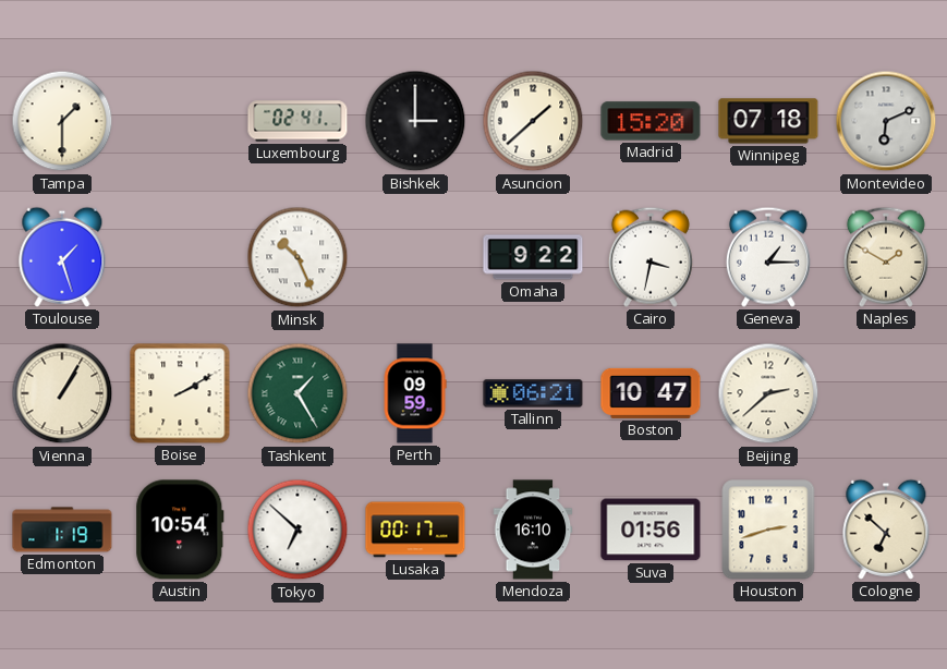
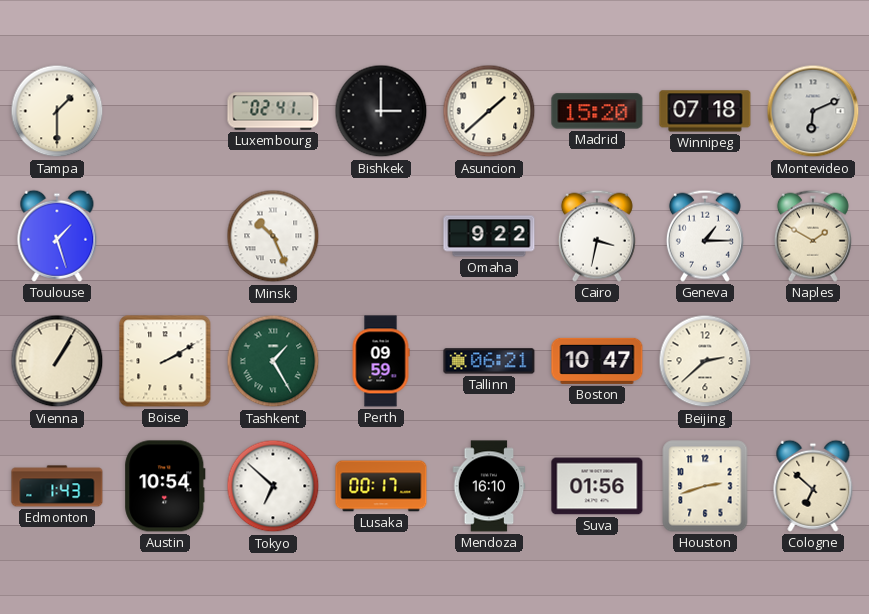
Edmonton: 1:19 -> 1:43 (57, 486)
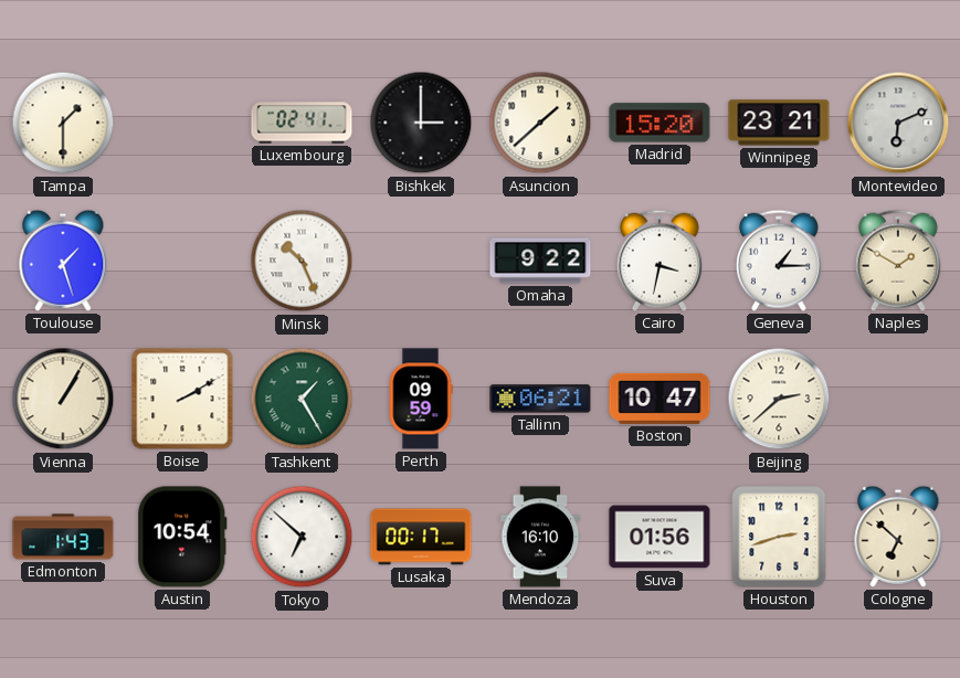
Winnipeg: 07:18 -> 23:21 (779, 123)
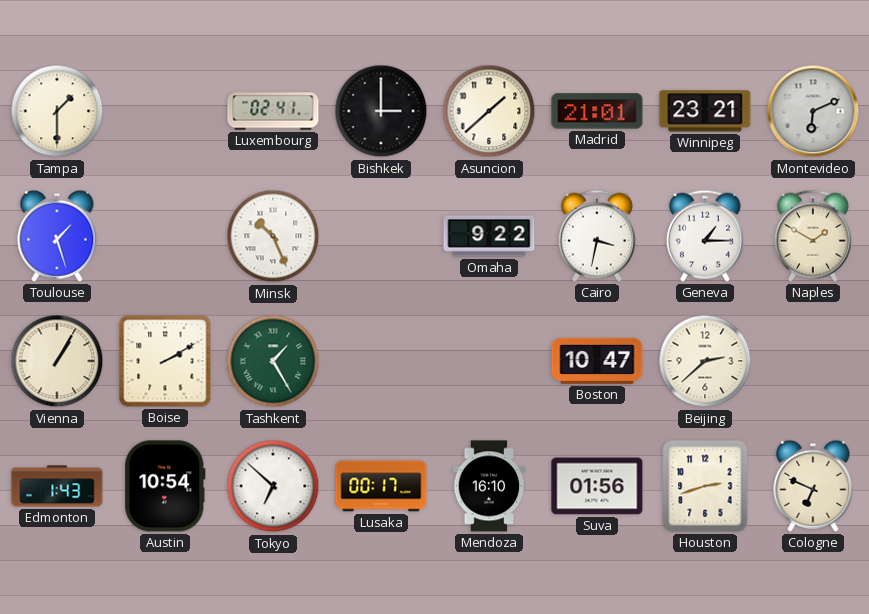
Madrid: 15:20 -> 21:01 (597, 111)
Perth: 09:59 -> none (421, 399)
Tallinn: 06:21 -> none (540, 399)
Cologne: 6:52 -> 6:49 (813, 486)
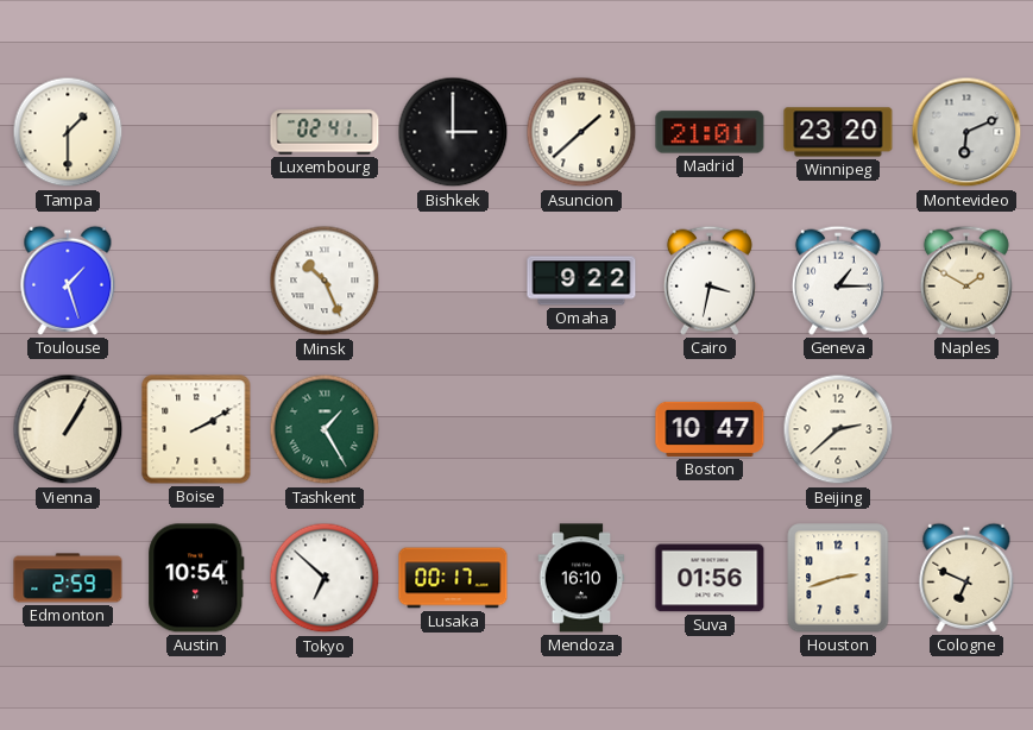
Winnipeg: 23:21 -> 23:20 (838, 132)
Edmonton: 1:43 -> 2:59 (68, 578)
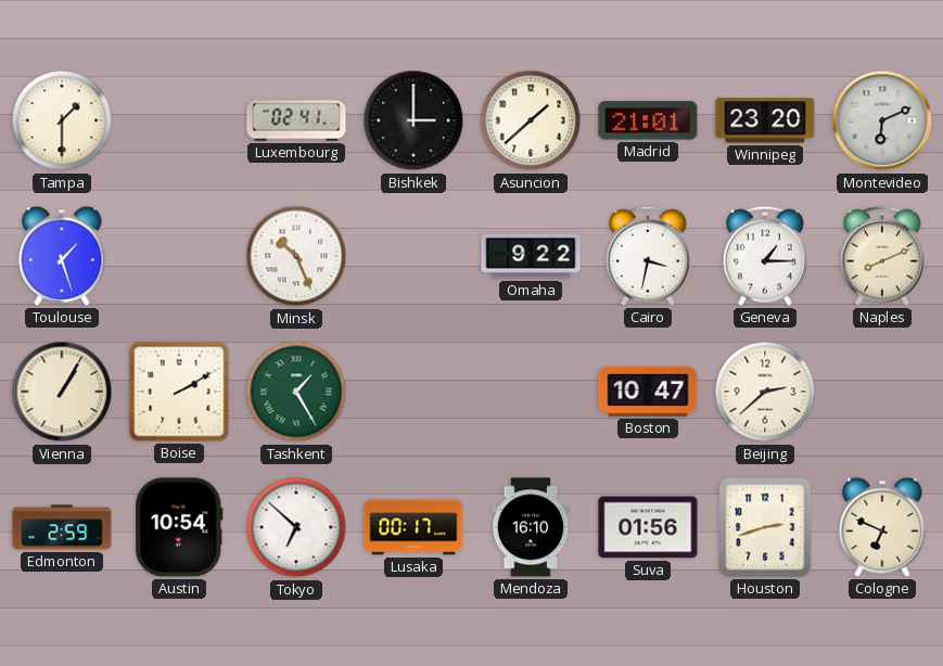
Naples: 1:50 -> 8:11 (882, 256)
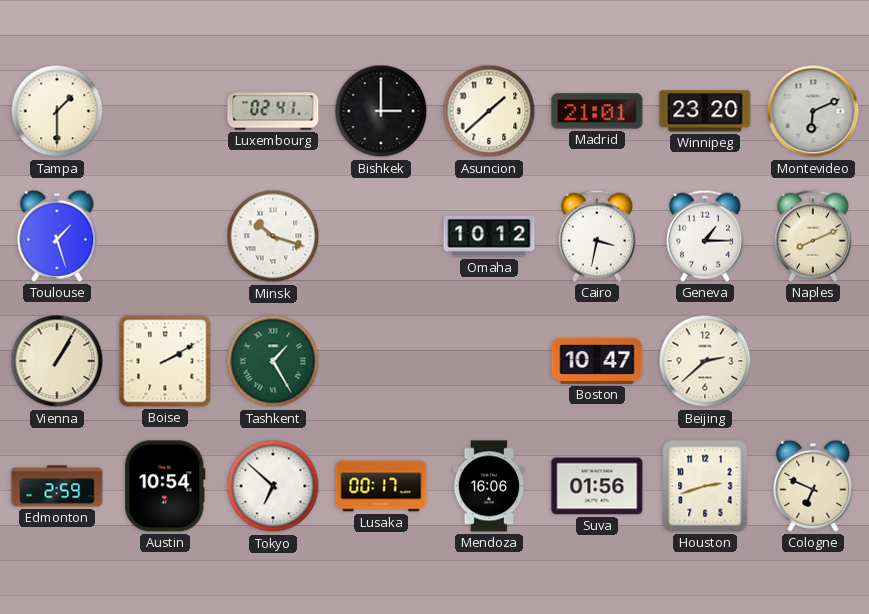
Minsk: 10:26 -> 10:18 (273, 236)
Omaha: 9:22 -> 10:12 (489, 236)
Mendoza: 16:10 -> 16:06 (489, 486)
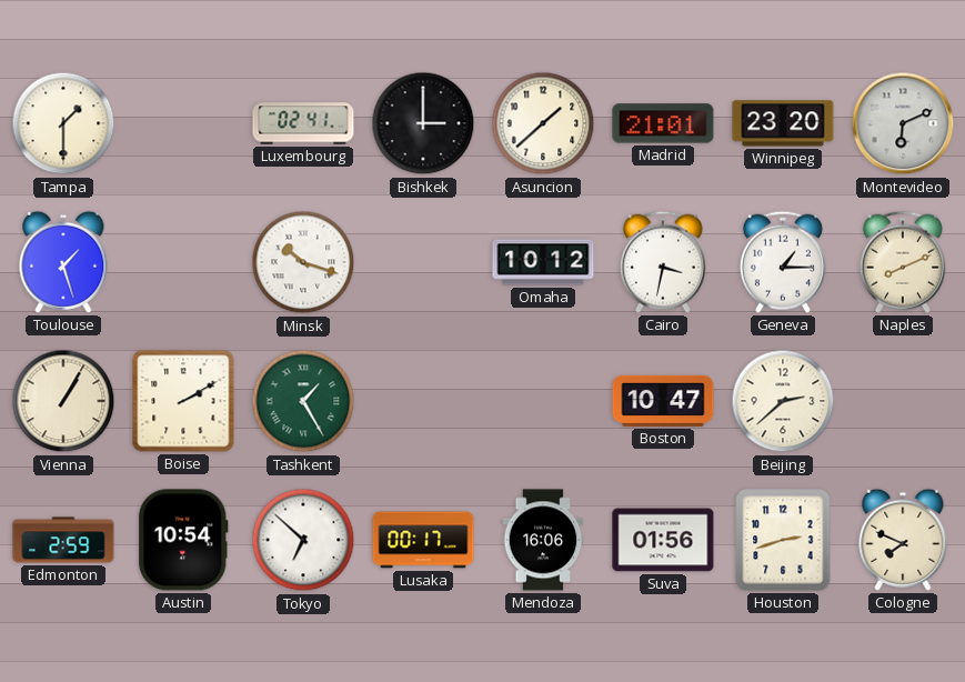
Cologne: 6:49 -> 7:49 (903, 540)
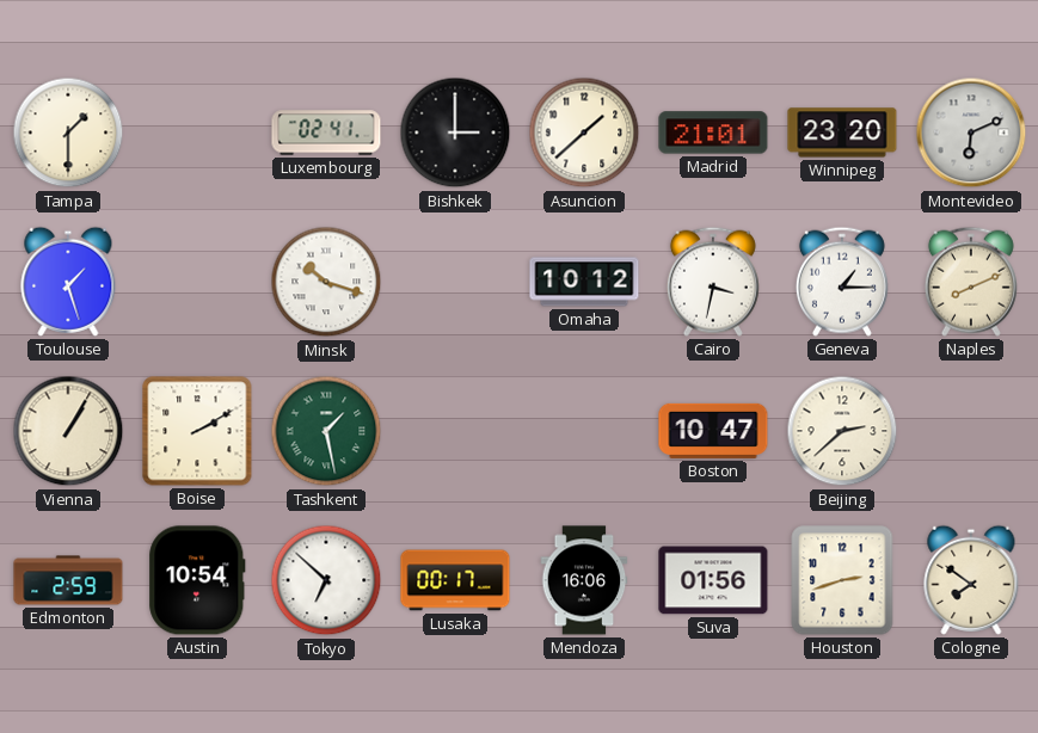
Tashkent: 1:25 -> 1:28 (326, 431)
Cologne: 7:49 -> 7:51 (971, 580)
